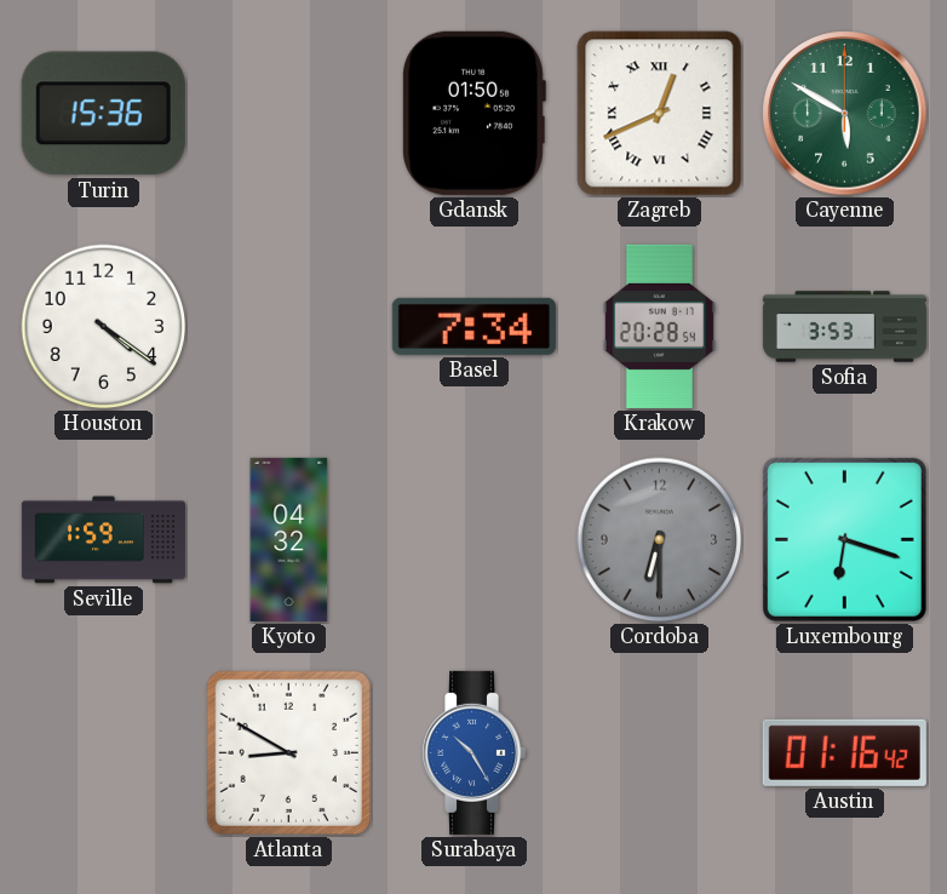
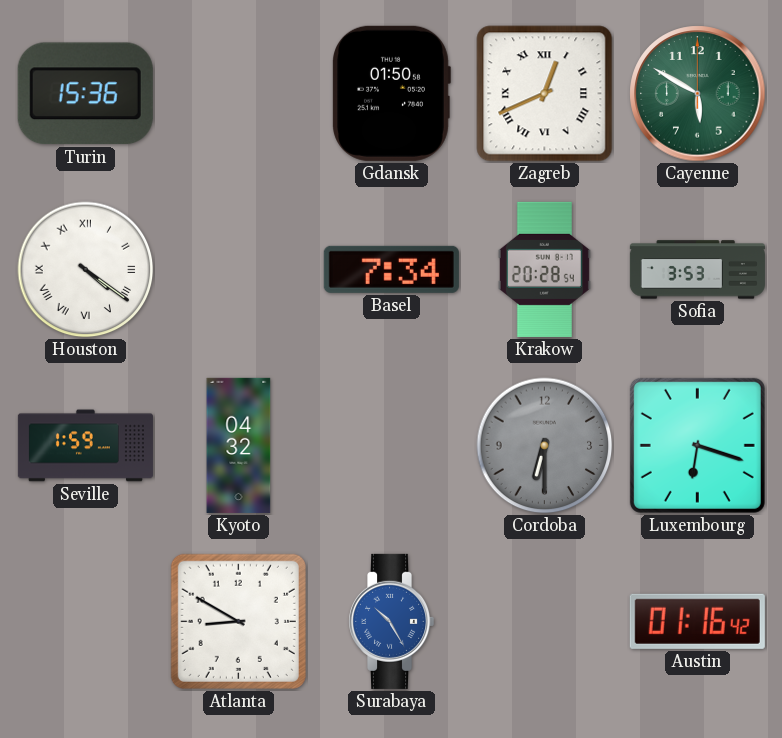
Houston numerals: Arabic -> Roman (86, 270)
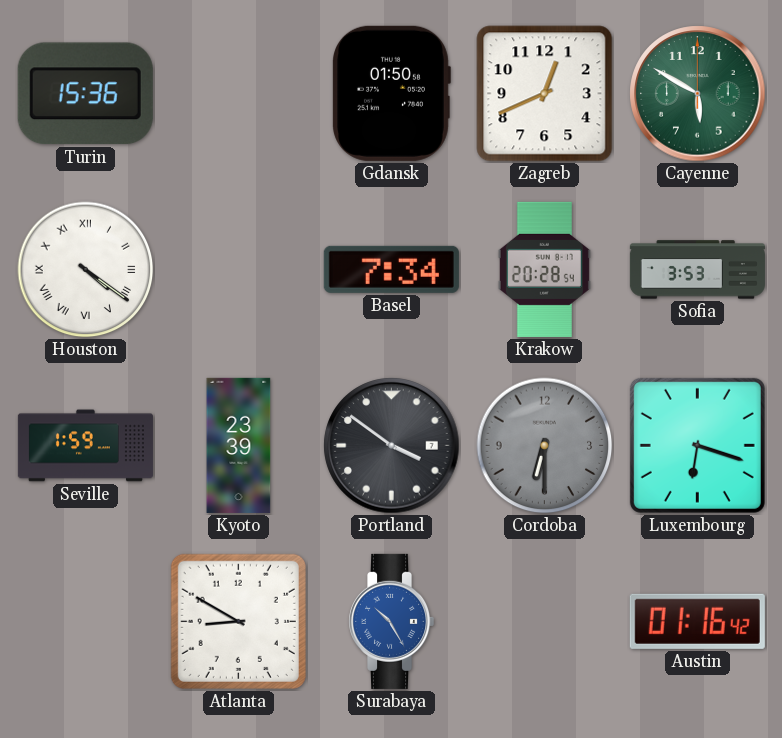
Zagreb numerals: Roman -> Arabic (545, 94)
Kyoto: 04:32 -> 23:39 (239, 445)
Portland: none -> 3:51 (392, 446)
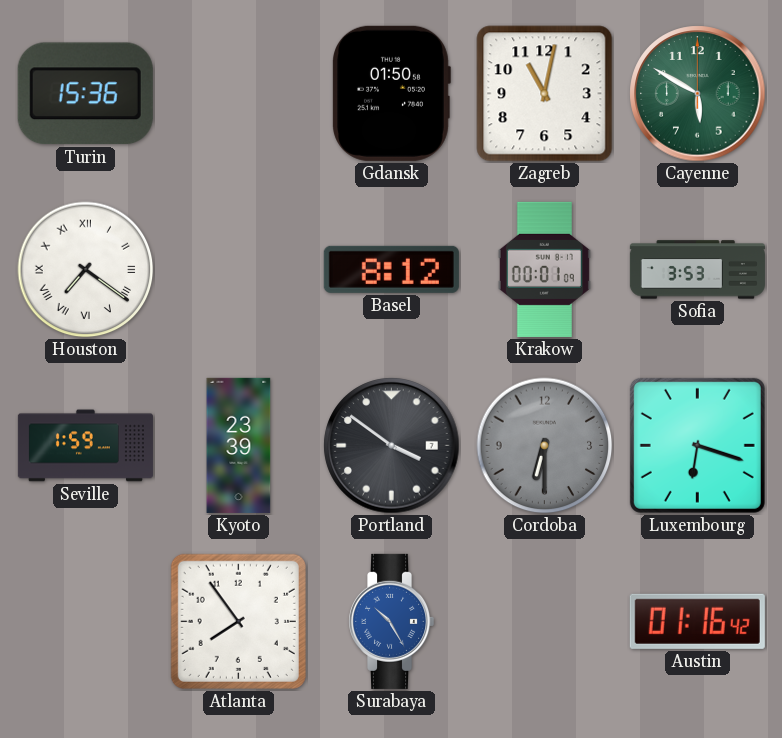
Zagreb: 12:41 -> 11:02 (545, 94)
Houston: 4:21 -> 7:21 (86, 270)
Basel: 7:34 -> 8:12 (391, 269)
Krakow: 20:28 -> 00:01 (544, 269)
Atlanta: 8:50 -> 7:54 (238, 621)
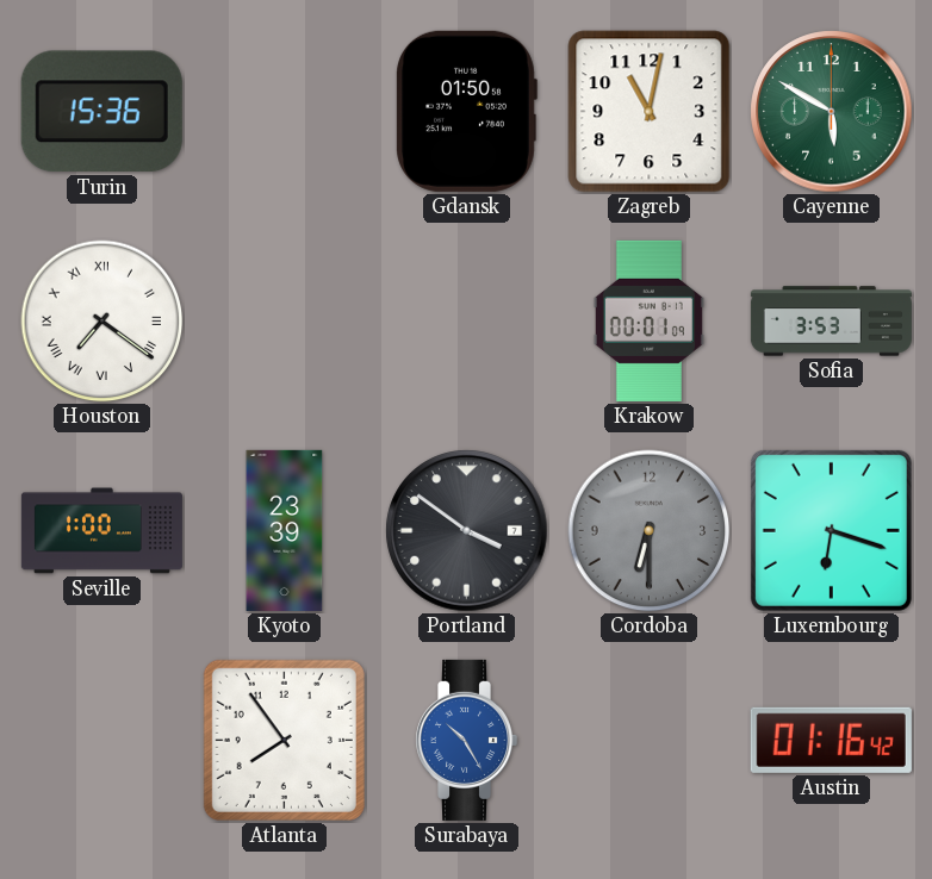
Basel: 8:12 -> none (391, 269)
Seville: 1:59 -> 1:00 (101, 531)
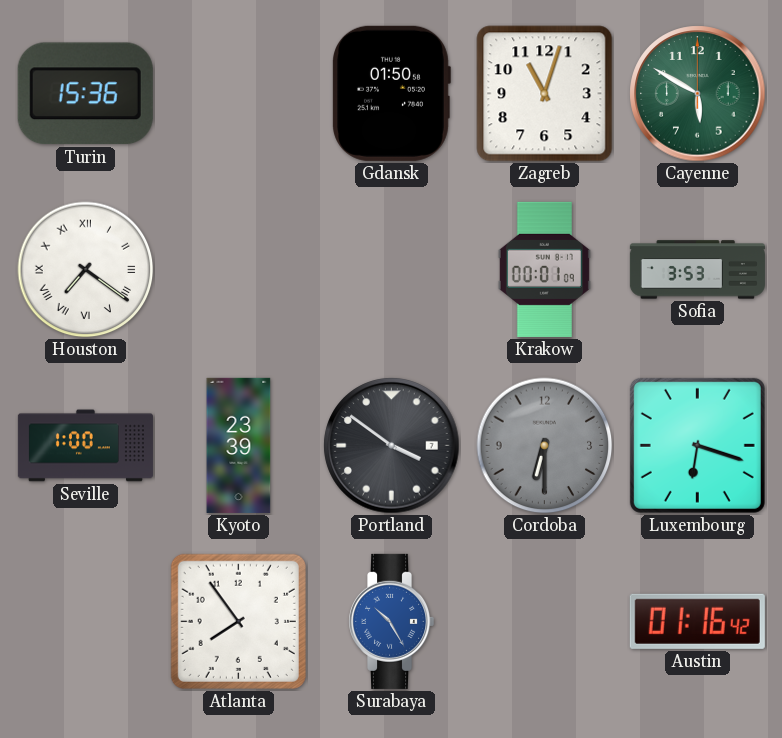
Zagreb: 11:02 -> 11:03 (545, 94)
